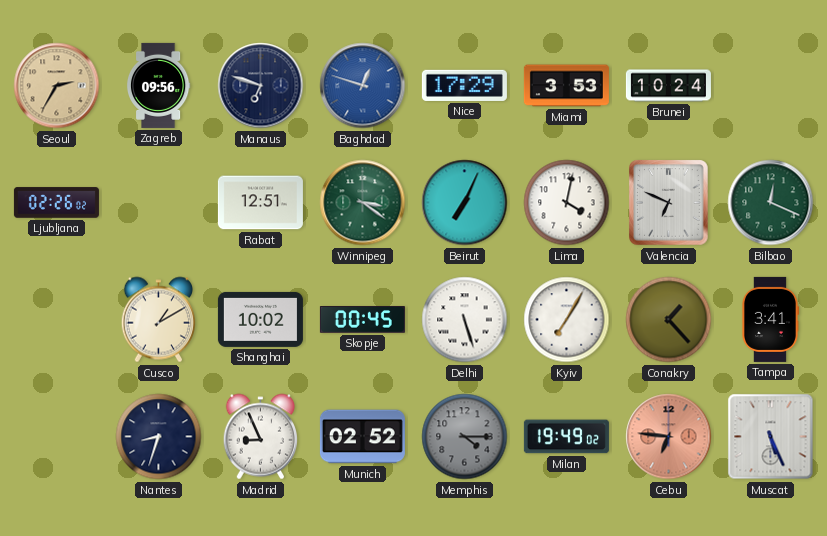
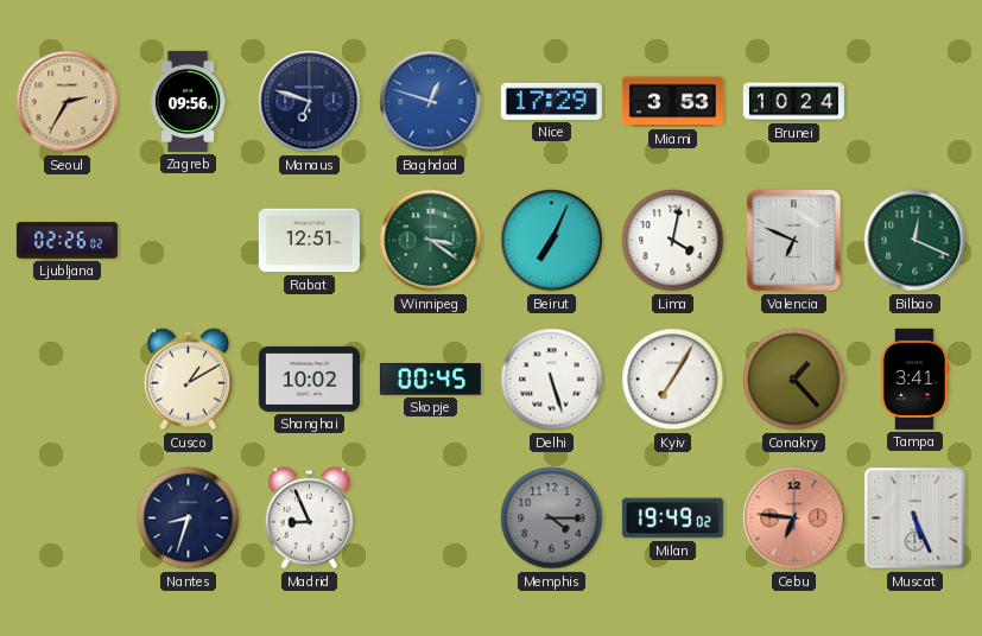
Munich: 02:52 -> none (362, 437)
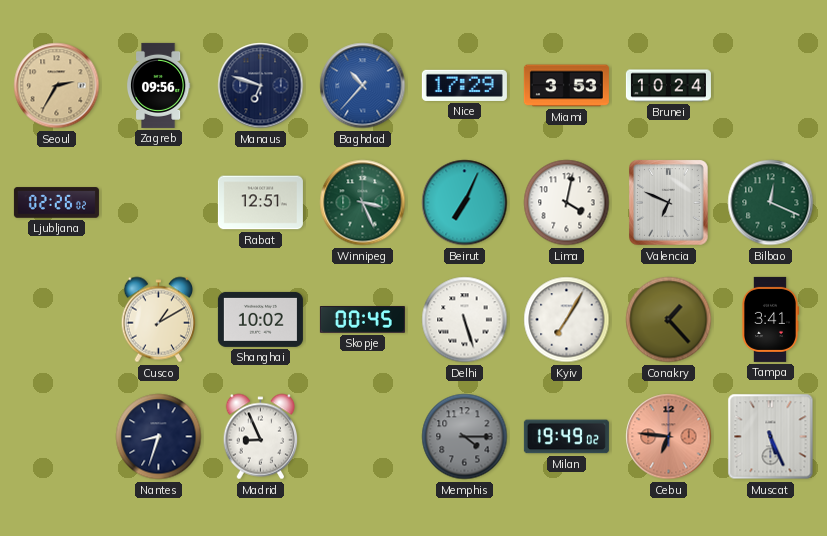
Baghdad: 12:48 -> 10:37 (363, 86)
Winnipeg: 3:21 -> 3:26 (363, 203)
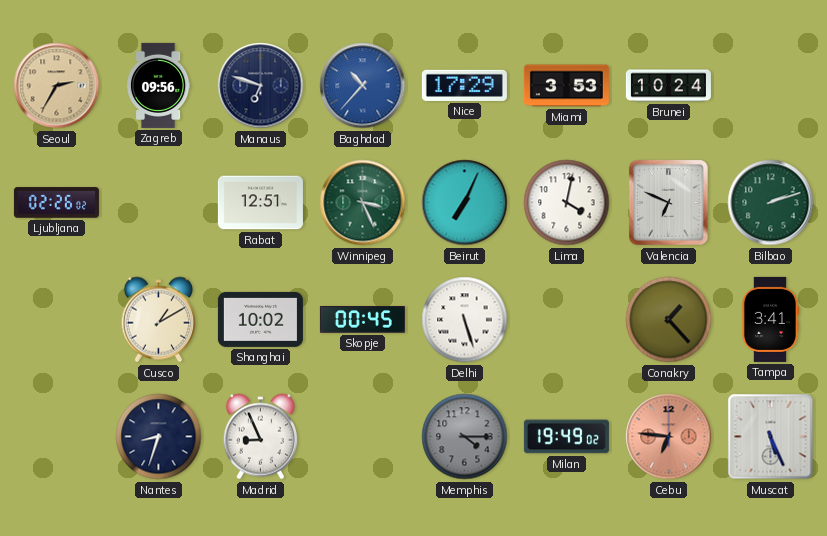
Bilbao: 12:19 -> 2:12 (771, 203)
Kyiv: 7:05 -> none (567, 320)
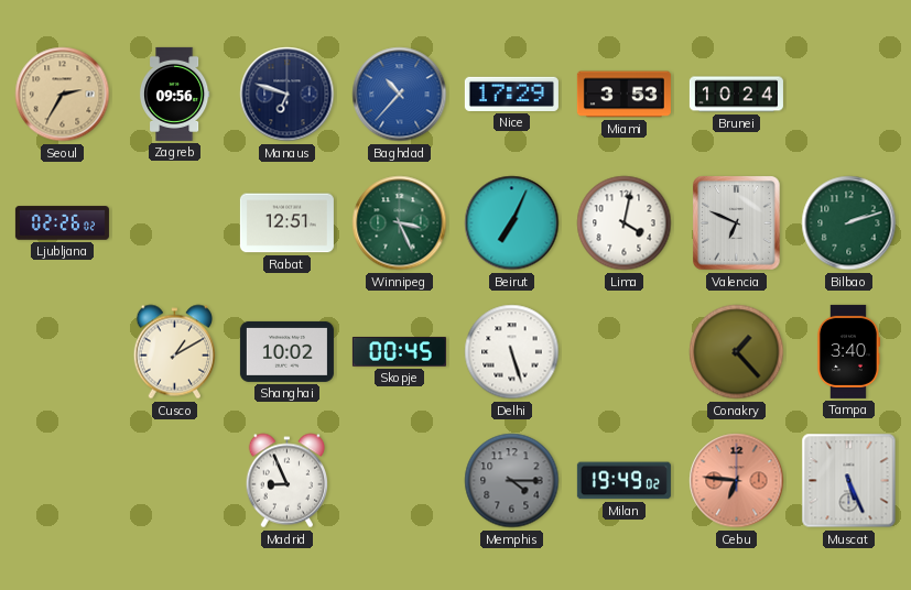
Tampa: 3:41 -> 3:40 (847, 351)
Nantes: 8:33 -> none (159, 437)
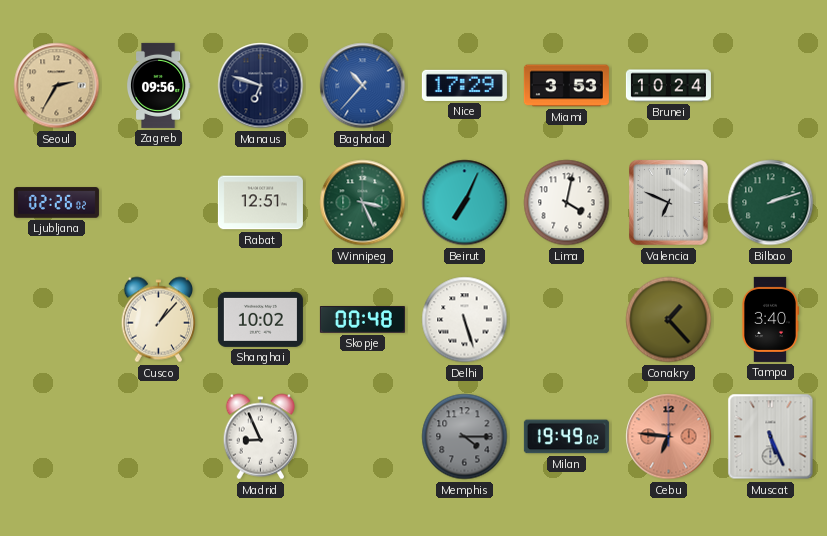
Cusco: 1:10 -> 1:07 (158, 320)
Skopje: 00:45 -> 00:48 (362, 320)
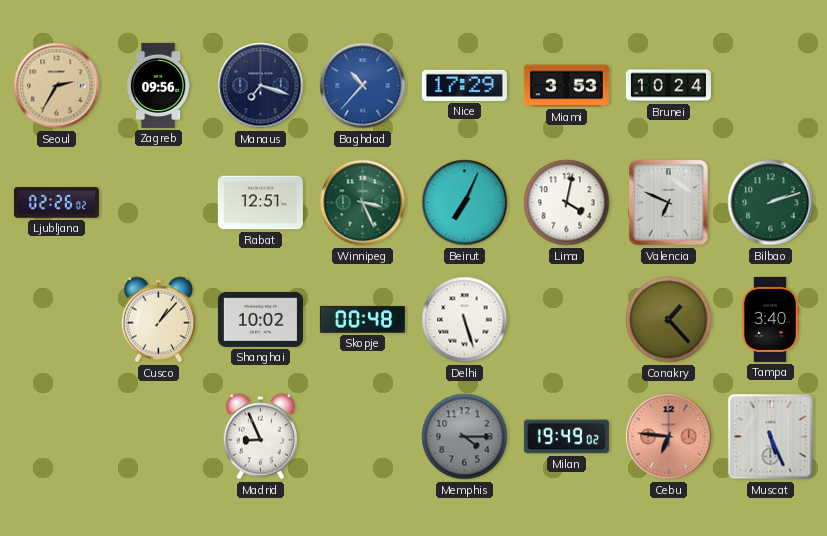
Manaus: 6:48 -> 7:18 (261, 86)
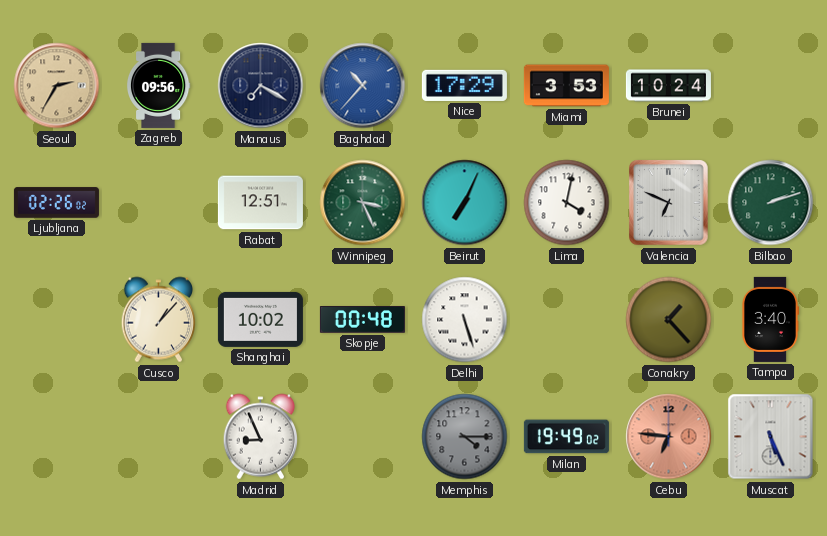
Manaus: 7:18 -> 7:20 (261, 86)
